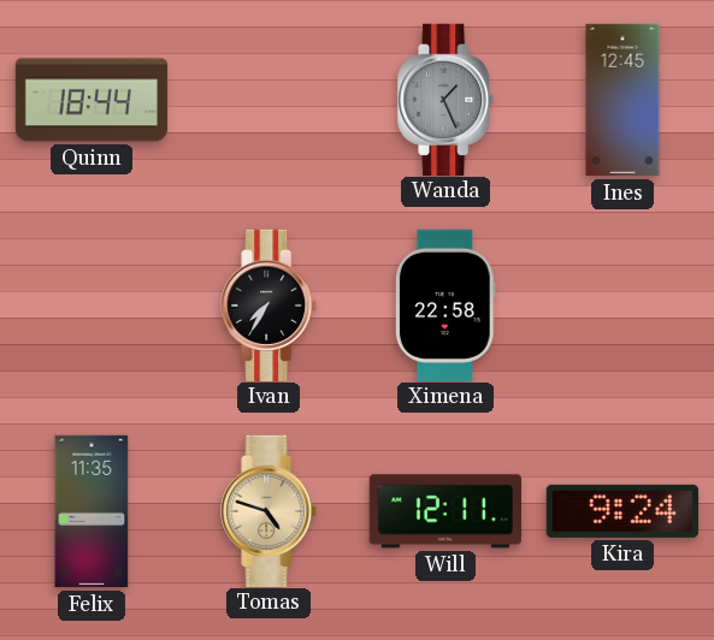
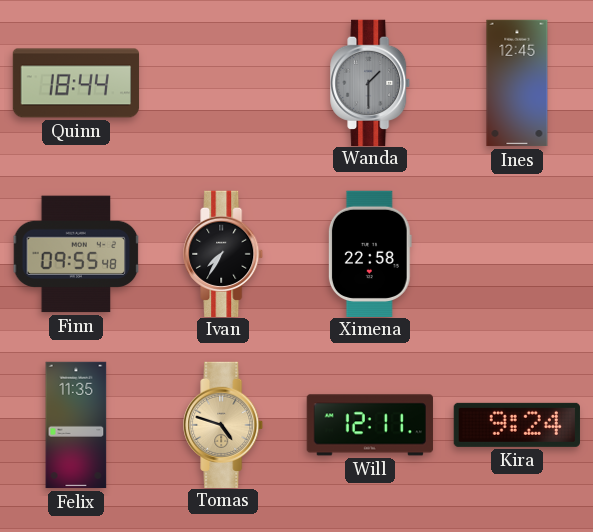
Wanda: 1:26 -> 1:30 (371, 82)
Finn: none -> 09:55 (76, 254)
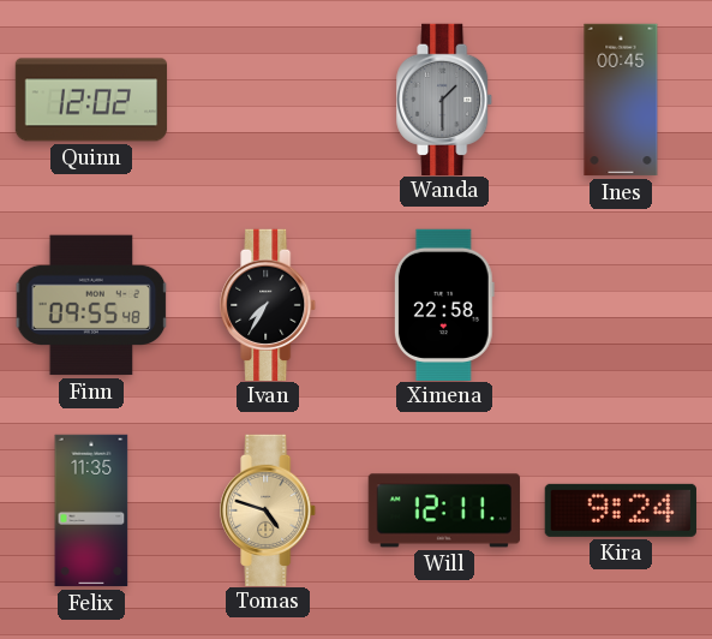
Quinn: 18:44 -> 12:02 (91, 100)
Ines: 12:45 -> 00:45 (621, 100)
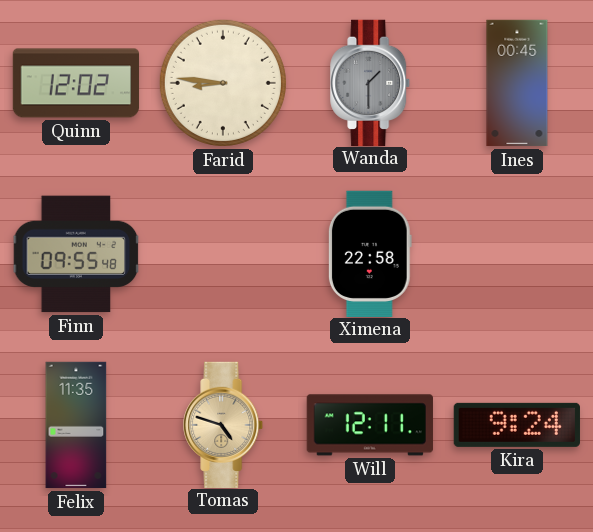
Farid: none -> 8:46 (223, 83)
Ivan: 7:35 -> none (269, 304)
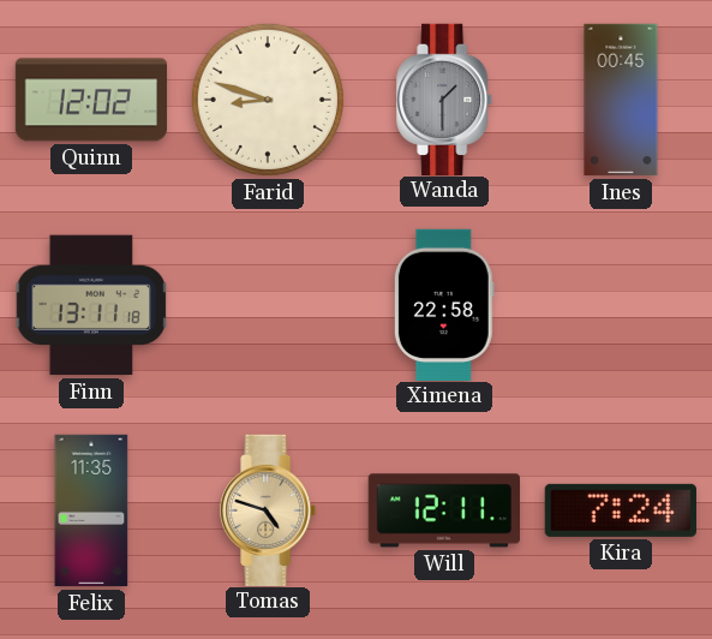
Farid: 8:46 -> 8:48 (268, 100)
Finn: 09:55 -> 13:11 (91, 305)
Kira: 9:24 -> 7:24 (621, 510)
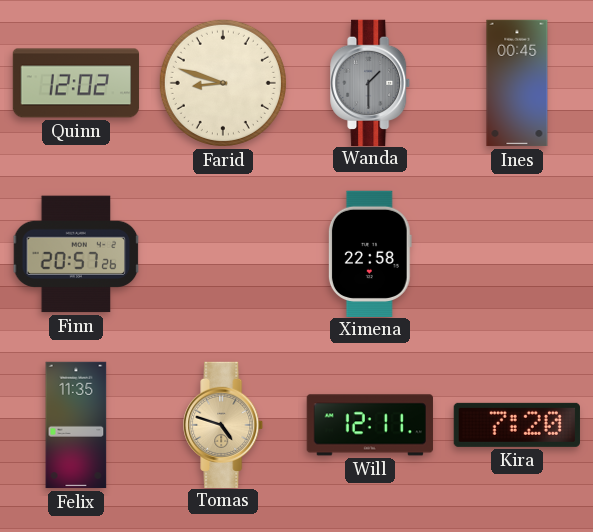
Finn: 13:11 -> 20:57 (76, 254)
Kira: 7:24 -> 7:20 (517, 425)
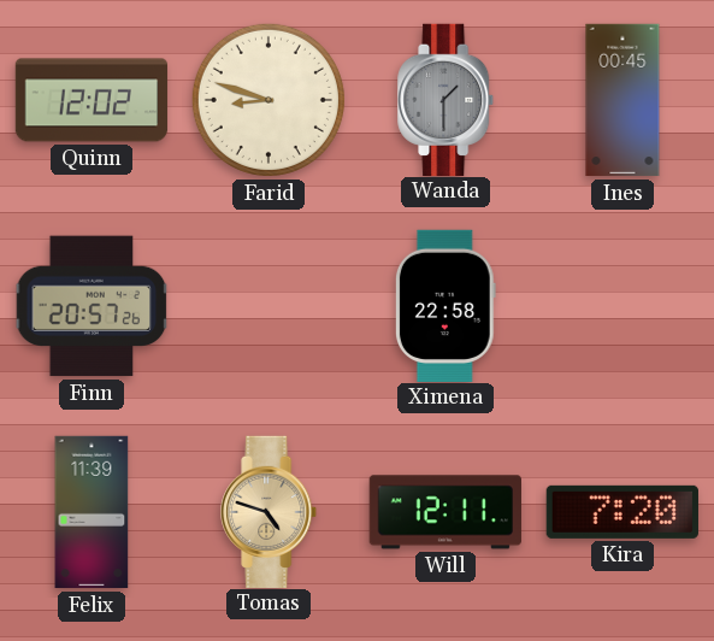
Felix: 11:35 -> 11:39 (92, 512)
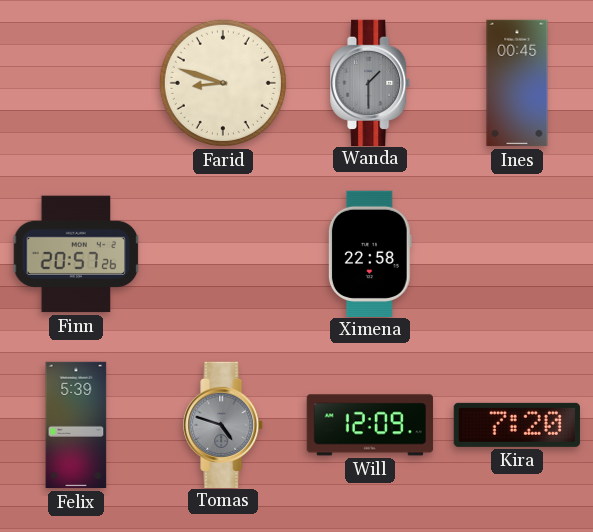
Quinn: 12:02 -> none (92, 100)
Felix: 11:39 -> 5:39 (76, 425)
Tomas dial: champagne -> grey (224, 424)
Will: 12:11 -> 12:09 (370, 425)
